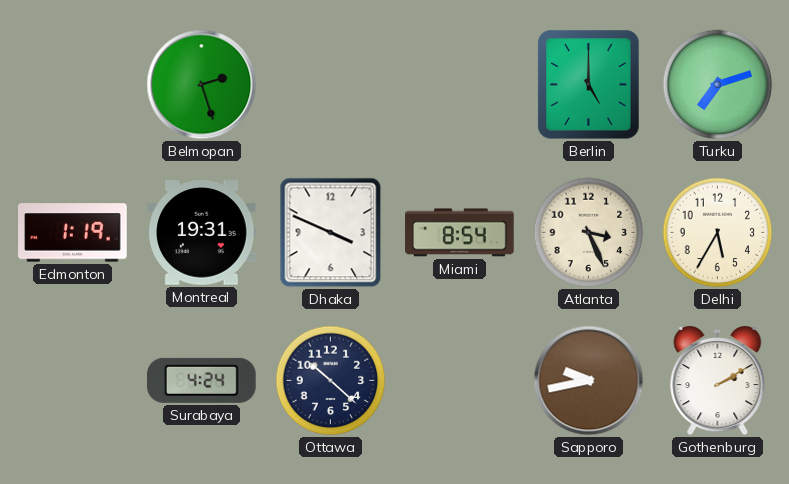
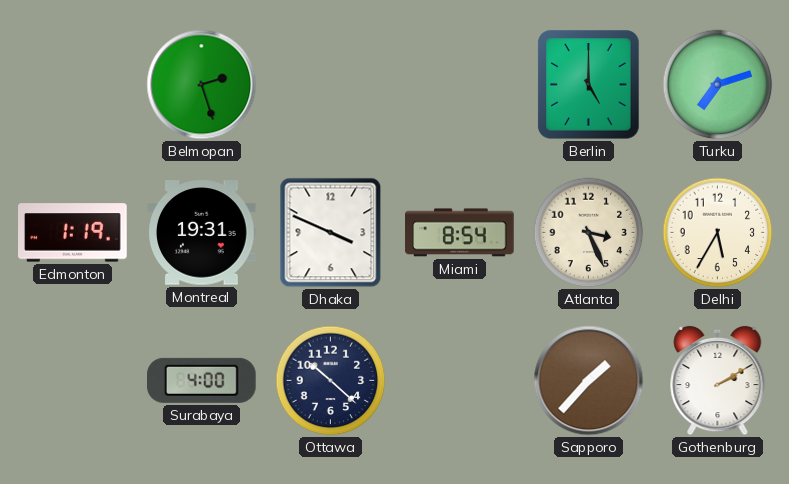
Surabaya: 4:24 -> 4:00 (202, 380)
Sapporo: 9:43 -> 1:37 (589, 381)
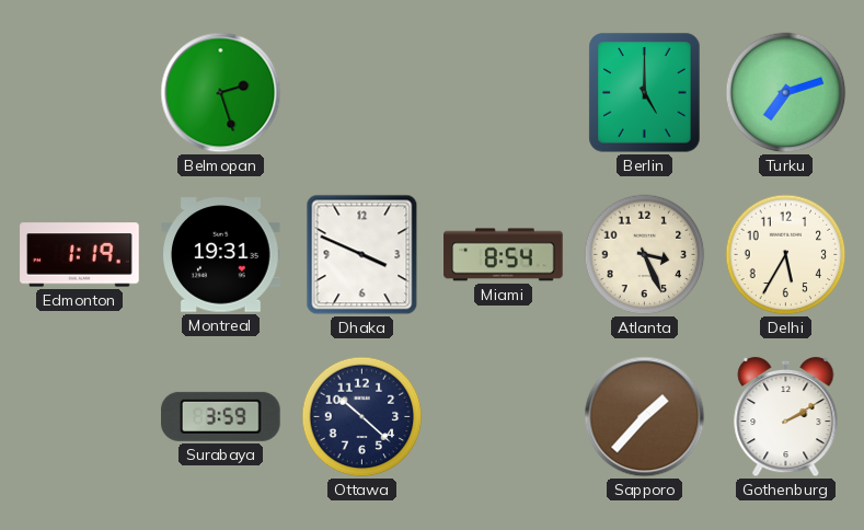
Surabaya: 4:00 -> 3:59 (221, 416)
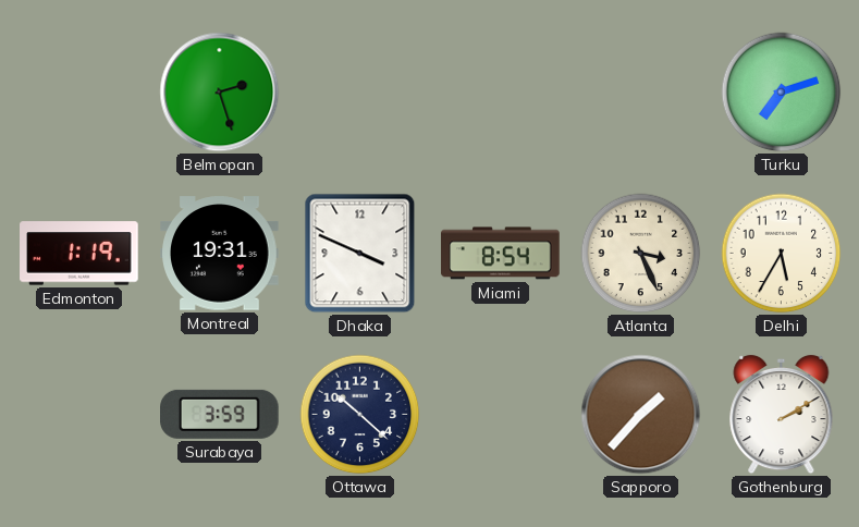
Berlin: 5:00 -> none (645, 93)
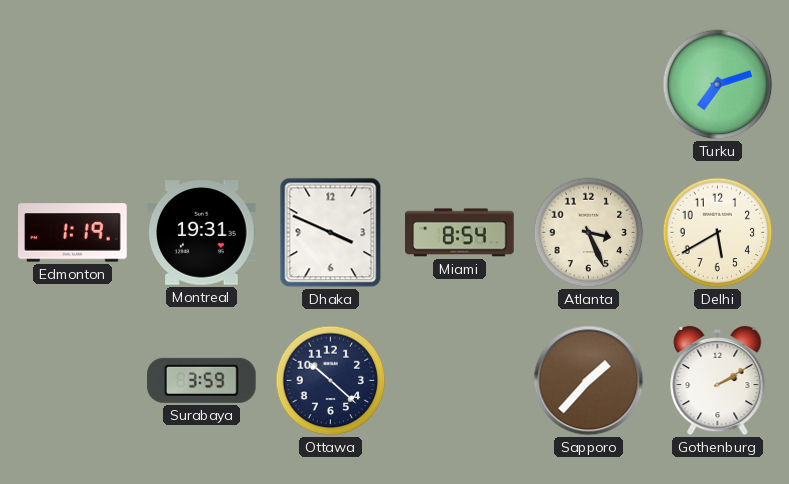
Belmopan: 2:27 -> none (220, 93)
Delhi: 5:35 -> 5:40 (718, 233)
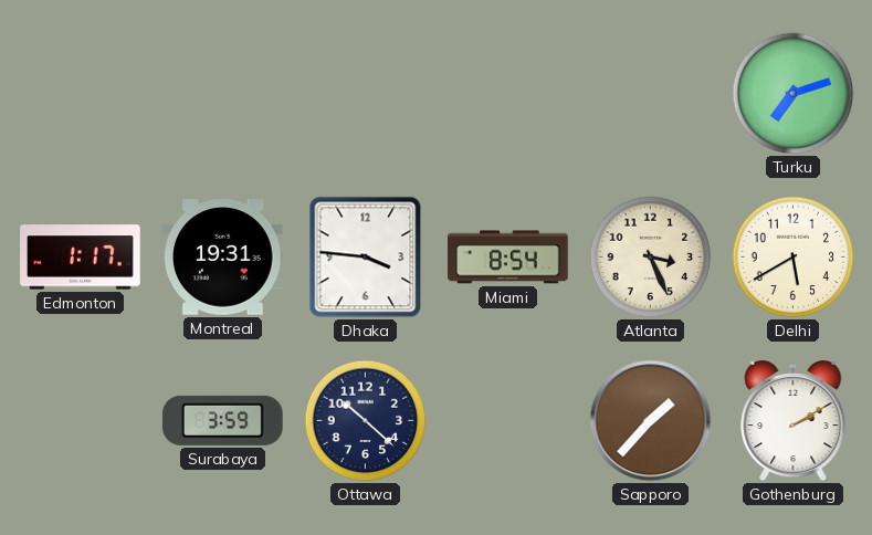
Edmonton: 1:19 -> 1:17 (81, 258)
Dhaka: 3:49 -> 3:46 (366, 258)
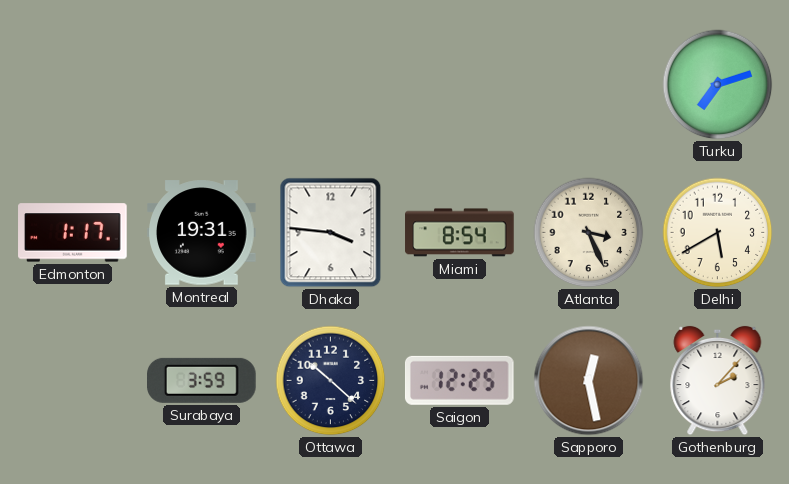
Saigon: none -> 12:25 (459, 380)
Sapporo: 1:37 -> 12:28 (589, 381)
Gothenburg: 2:10 -> 2:07 (718, 381)
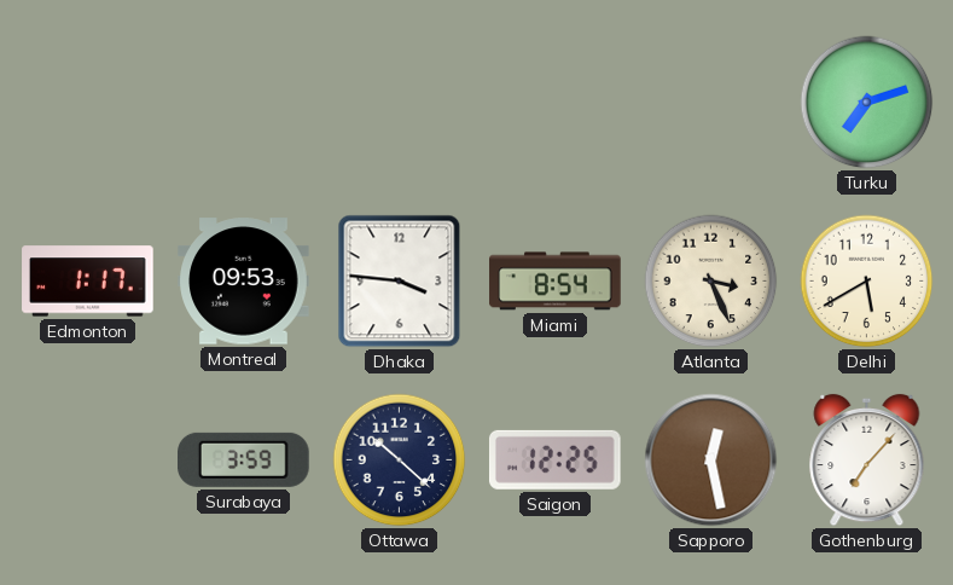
Montreal: 19:31 -> 09:53 (244, 282)
Gothenburg: 2:07 -> 7:07 (867, 461)
